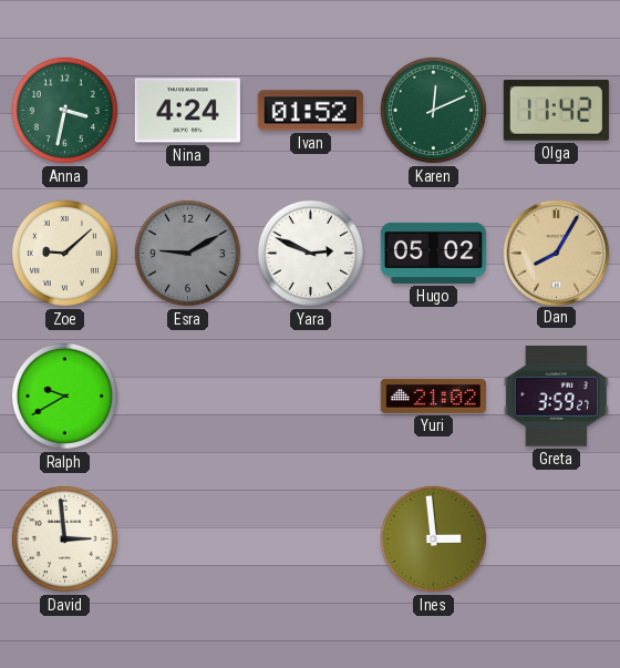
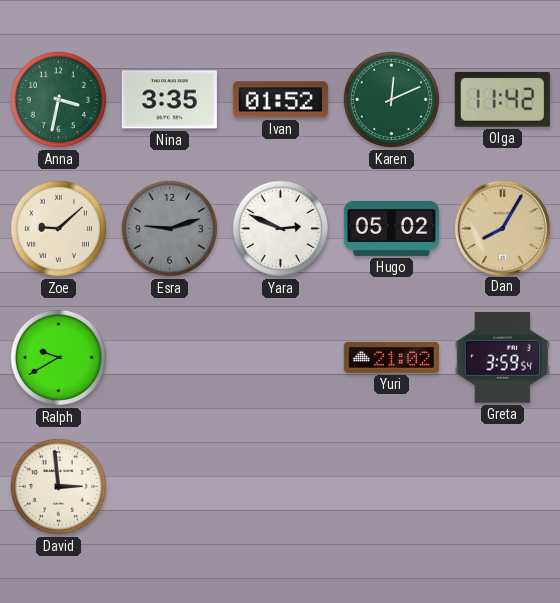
Nina: 4:24 -> 3:35 (169, 100)
Esra: 9:10 -> 9:12 (169, 228)
Greta: 3:59:27 -> 3:59:54 (502, 358)
Ines: 2:59 -> none (433, 538)
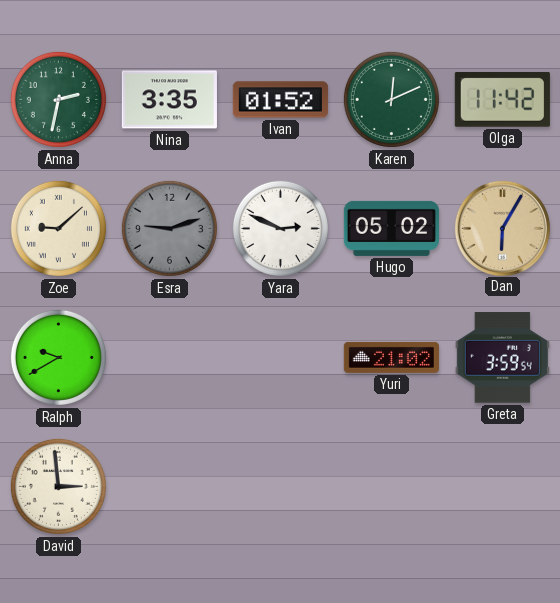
Anna: 3:32 -> 2:32 (58, 99)
Dan: 8:05 -> 6:05 (502, 228)
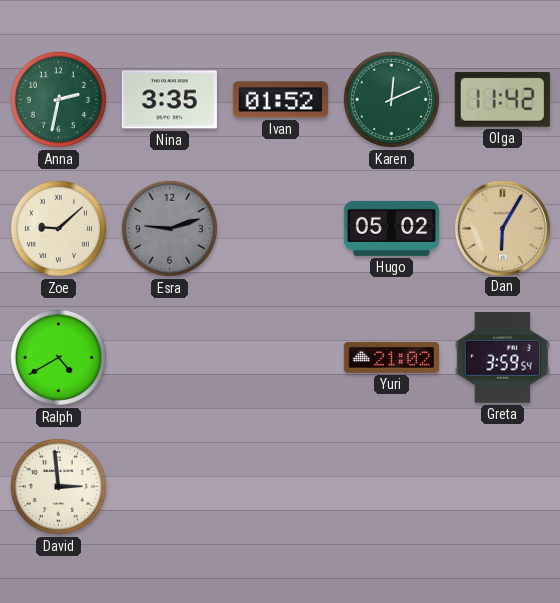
Yara: 2:49 -> none (280, 228)
Ralph: 9:40 -> 4:40 (58, 357)
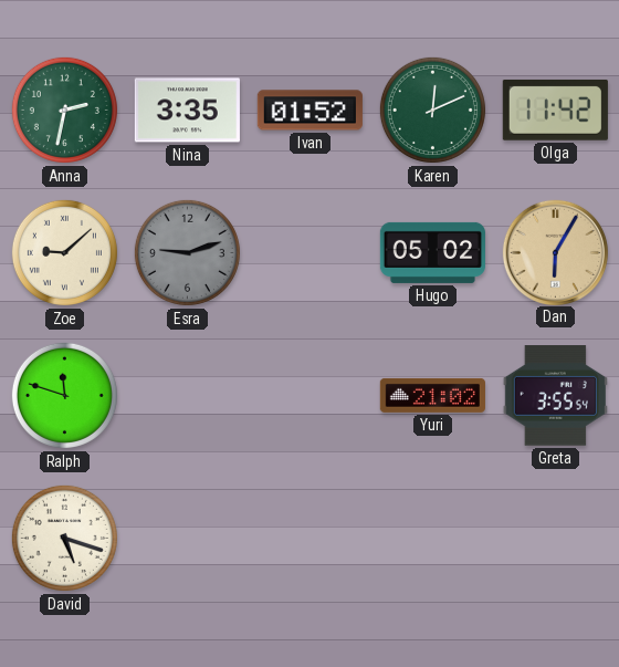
Ralph: 4:40 -> 11:48 (64, 395)
Greta: 3:59 -> 3:55 (555, 396)
David: 2:59 -> 5:18 (64, 538)
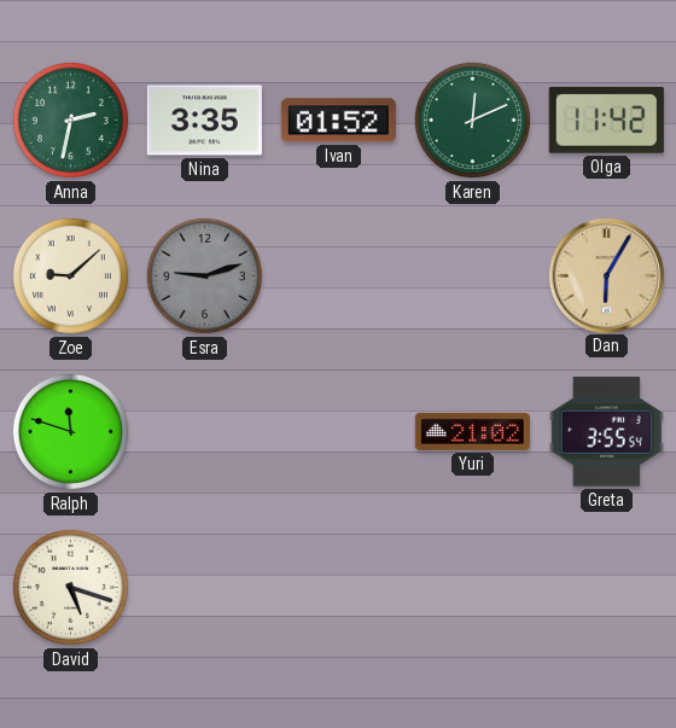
Hugo: 05:02 -> none (432, 252)
